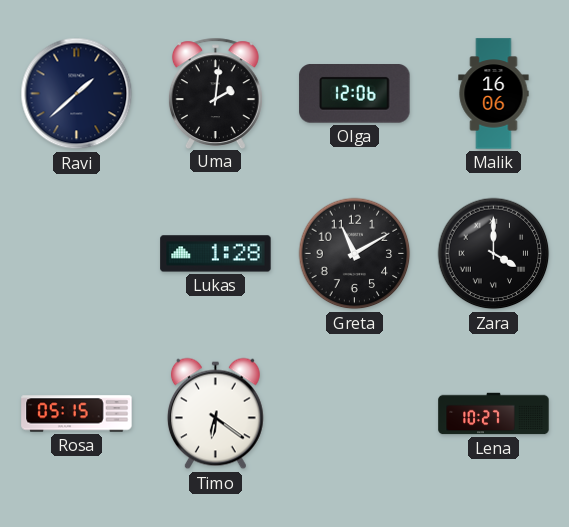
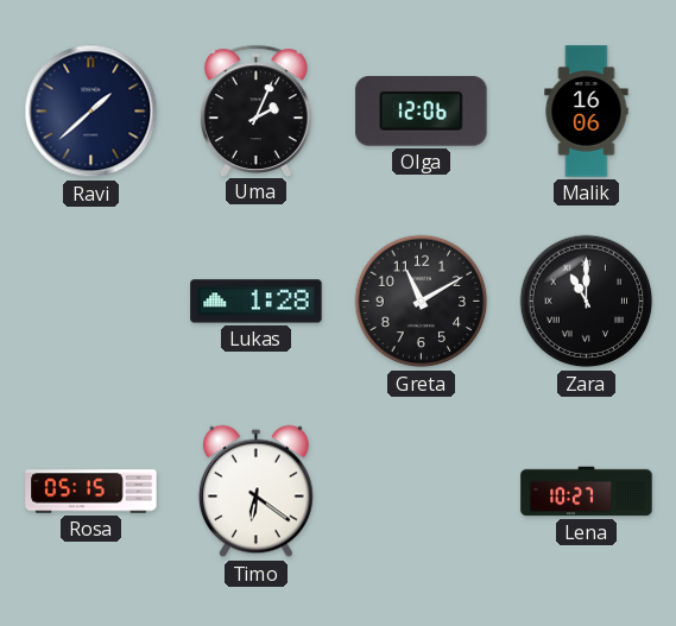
Uma: 2:01 -> 2:04 (255, 110)
Zara: 4:00 -> 11:00 (587, 302)
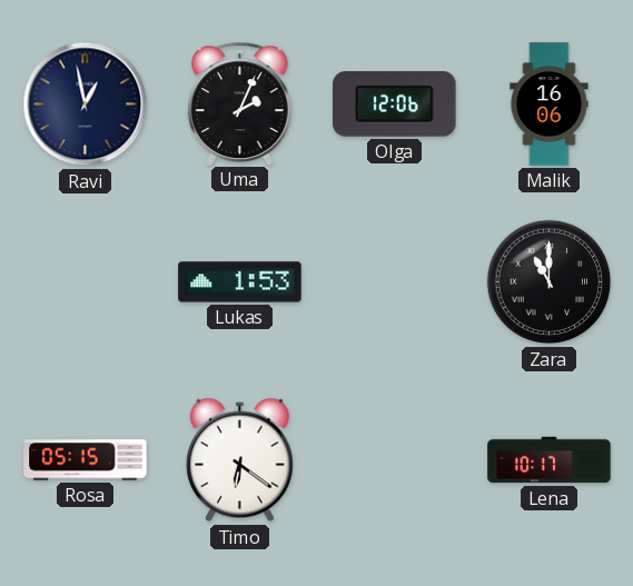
Ravi: 1:38 -> 12:58 (86, 105)
Lukas: 1:28 -> 1:53 (240, 282)
Greta: 11:10 -> none (422, 302)
Lena: 10:27 -> 10:17 (550, 460)
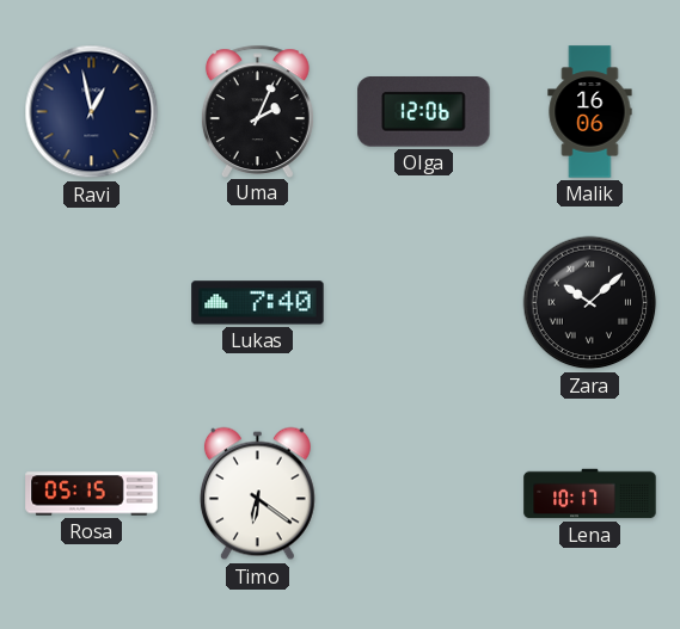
Lukas: 1:53 -> 7:40 (258, 303)
Zara: 11:00 -> 10:08 (590, 303)
